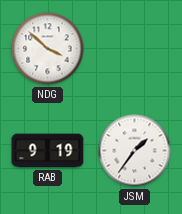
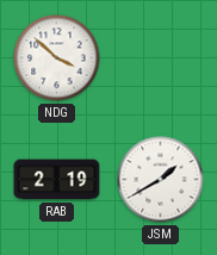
RAB: 9:19 -> 2:19 (57, 180)
JSM: 1:36 -> 1:40 (161, 180)
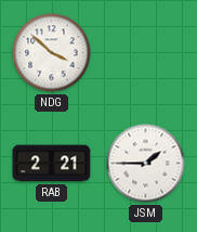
RAB: 2:19 -> 2:21 (52, 164)
JSM: 1:40 -> 1:45 (146, 164)
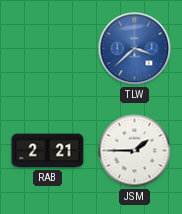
NDG: 3:52 -> none (52, 53)
TLW: none -> 3:38 (135, 49)
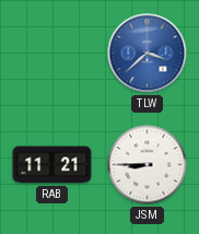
RAB: 2:21 -> 11:21 (52, 165)
JSM: 1:45 -> 8:45 (148, 165)
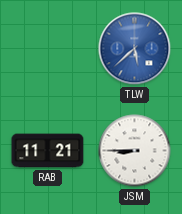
TLW: 3:38 -> 5:38 (135, 49)
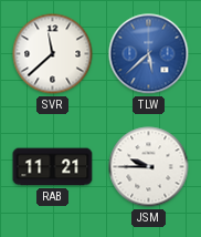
SVR: none -> 11:38 (53, 54)
JSM: 8:45 -> 9:45 (149, 167)
